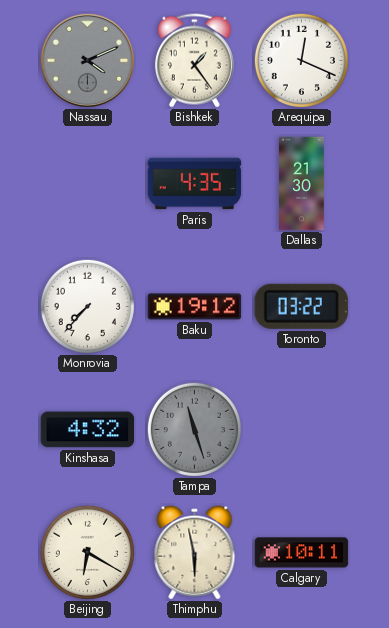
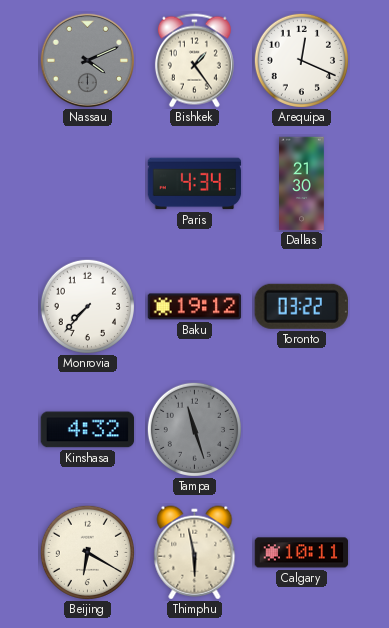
Paris: 4:35 -> 4:34 (195, 184)
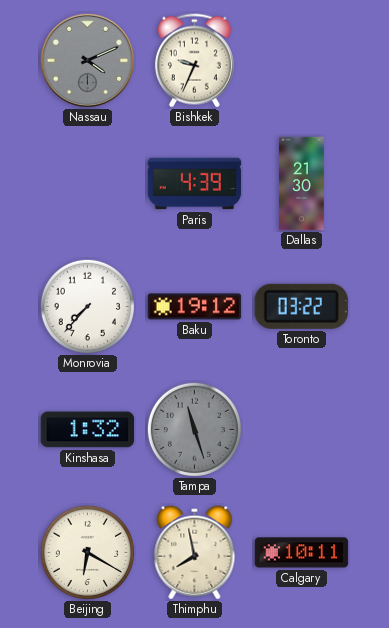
Bishkek: 1:24 -> 9:34 (194, 61)
Arequipa: 12:19 -> none (301, 60)
Paris: 4:34 -> 4:39 (195, 184)
Kinshasa: 4:32 -> 1:32 (88, 430)
Thimphu: 5:58 -> 7:58 (195, 553)
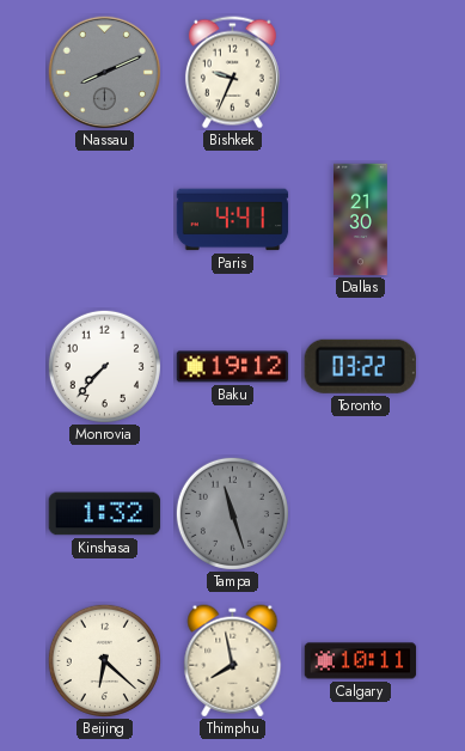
Nassau: 4:11 -> 8:11 (104, 72)
Paris: 4:39 -> 4:41 (233, 220)
Beijing: 6:20 -> 6:22 (104, 660)
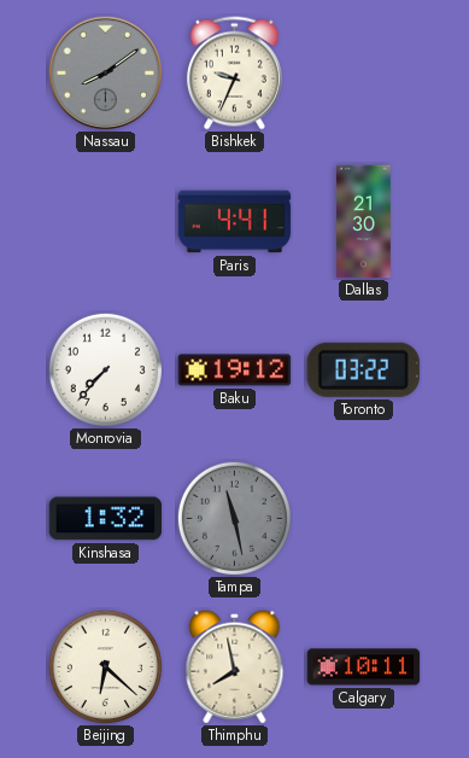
Nassau: 8:11 -> 8:09 (105, 72)
Tampa: 11:27 -> 11:28 (234, 518)
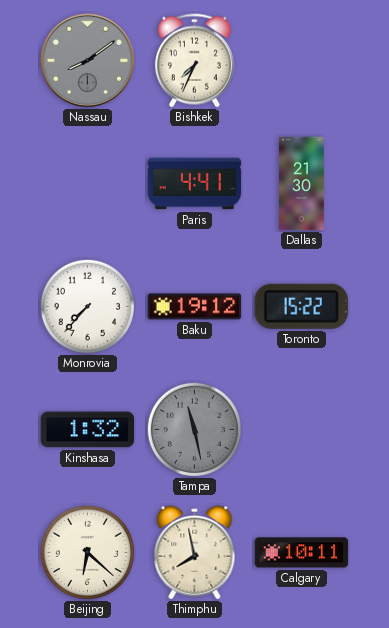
Bishkek: 9:34 -> 7:34 (194, 61)
Toronto: 03:22 -> 15:22 (301, 306)
